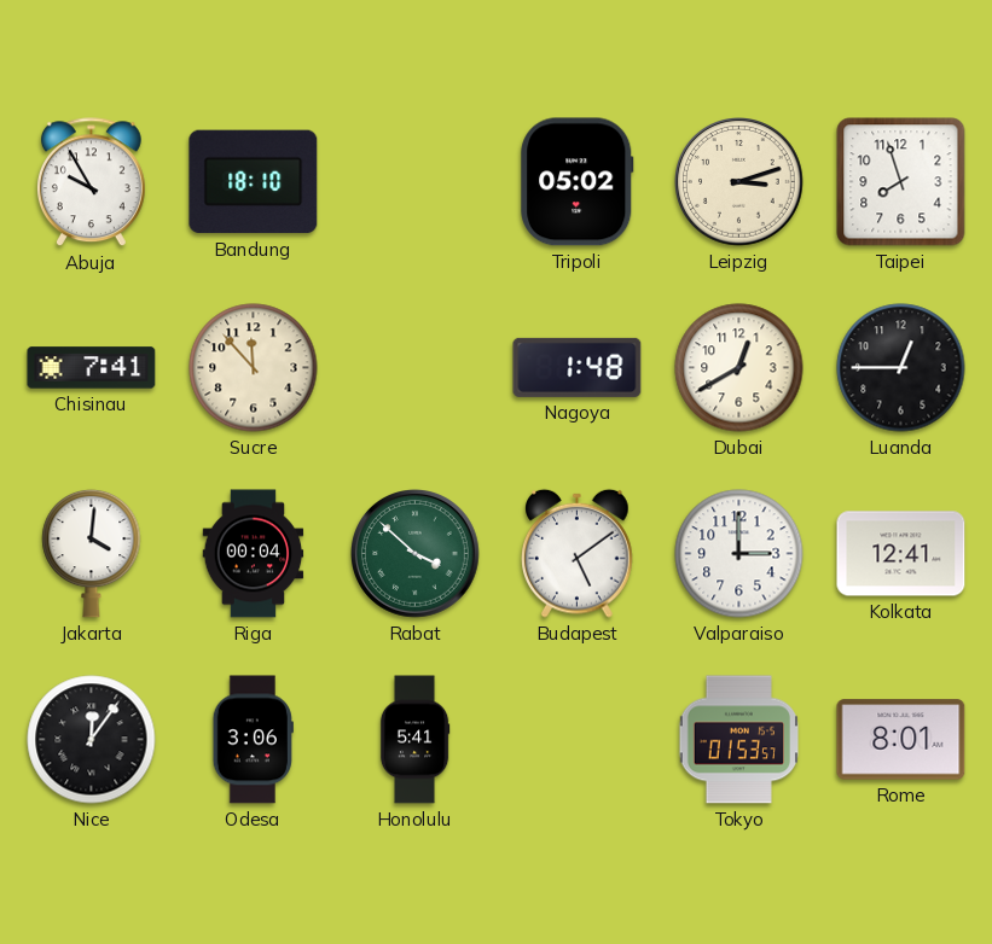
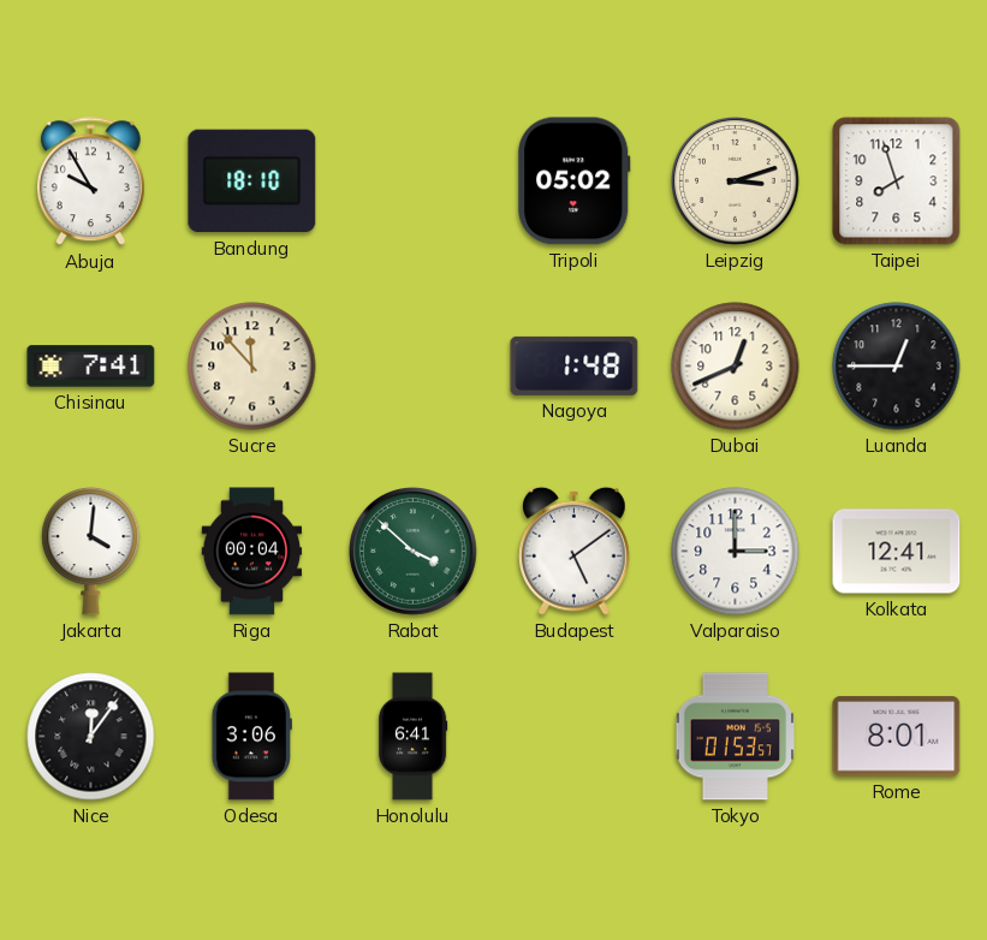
Dubai: 12:40 -> 12:41 (736, 367)
Honolulu: 5:41 -> 6:41 (412, 737)
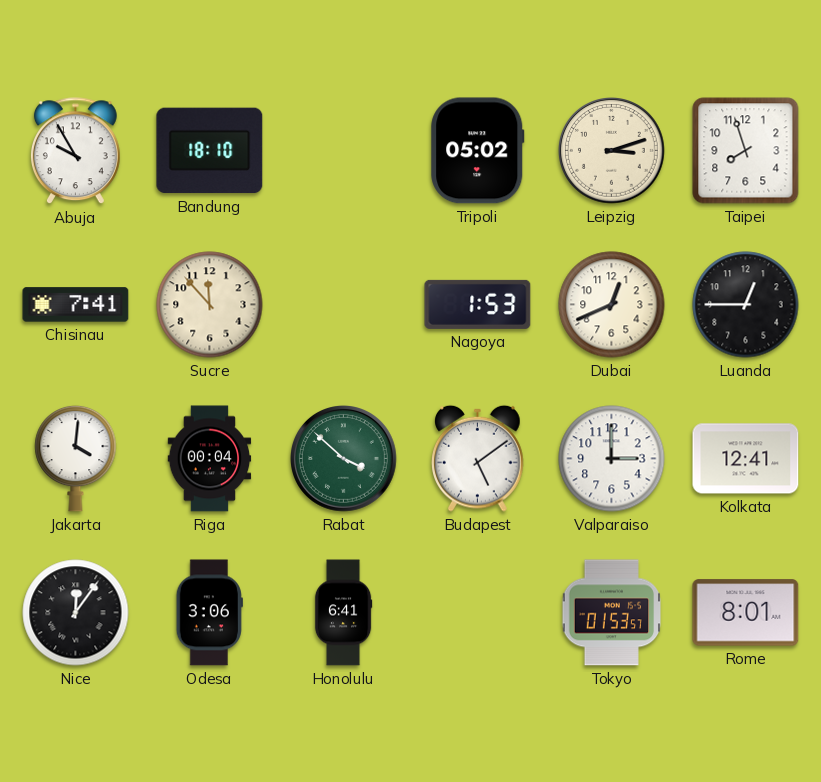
Nagoya: 1:48 -> 1:53 (478, 304)
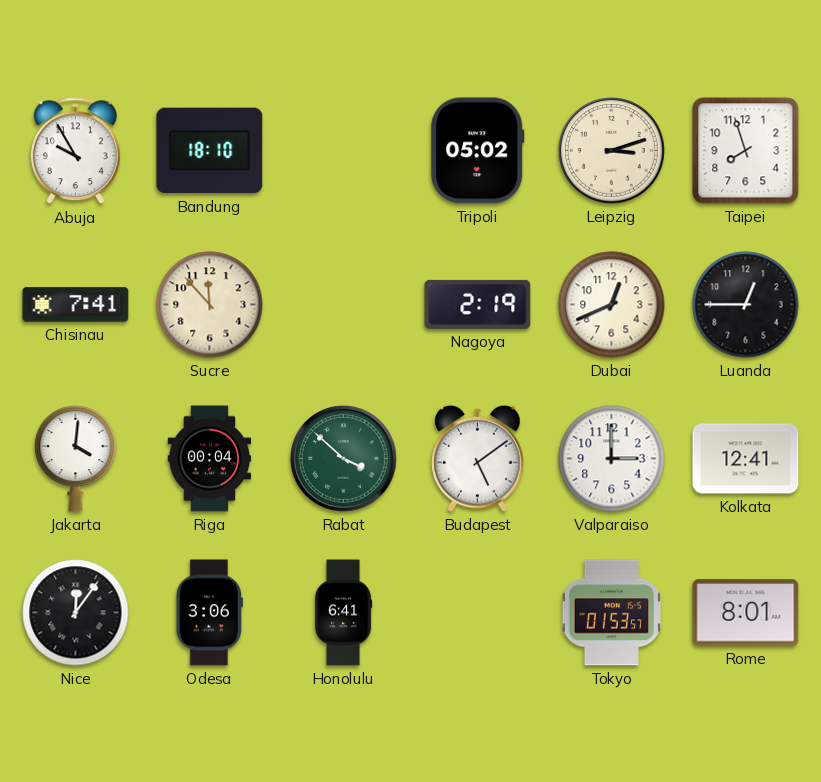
Nagoya: 1:53 -> 2:19 (478, 304)
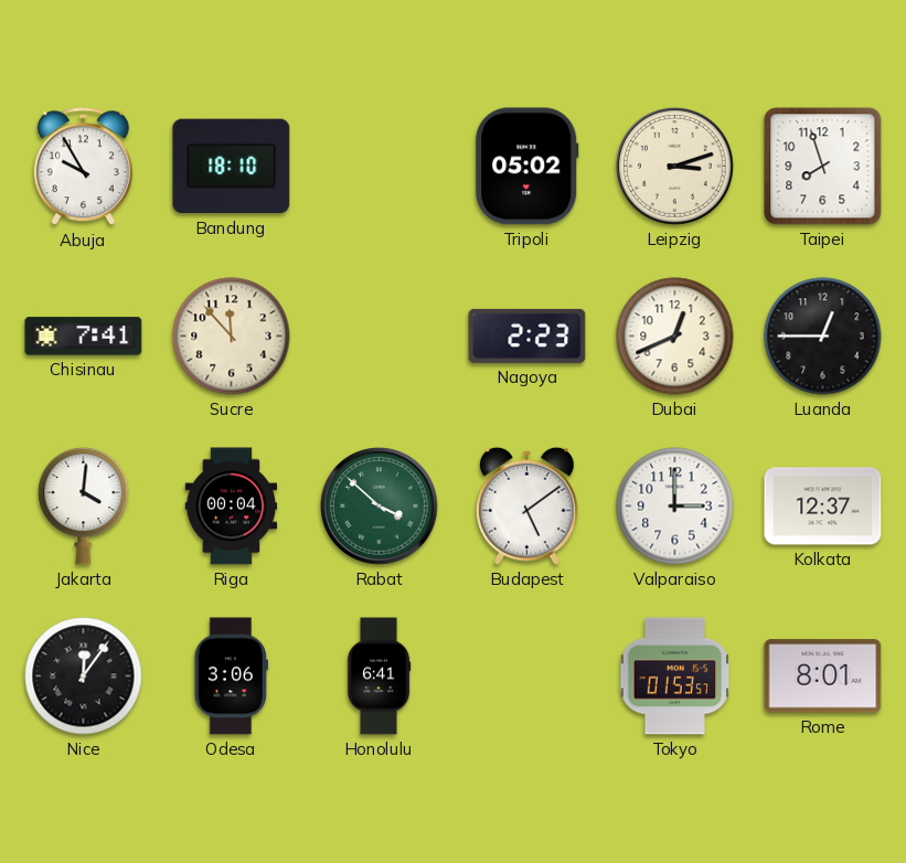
Nagoya: 2:19 -> 2:23 (527, 335)
Kolkata: 12:41 -> 12:37 (823, 507)
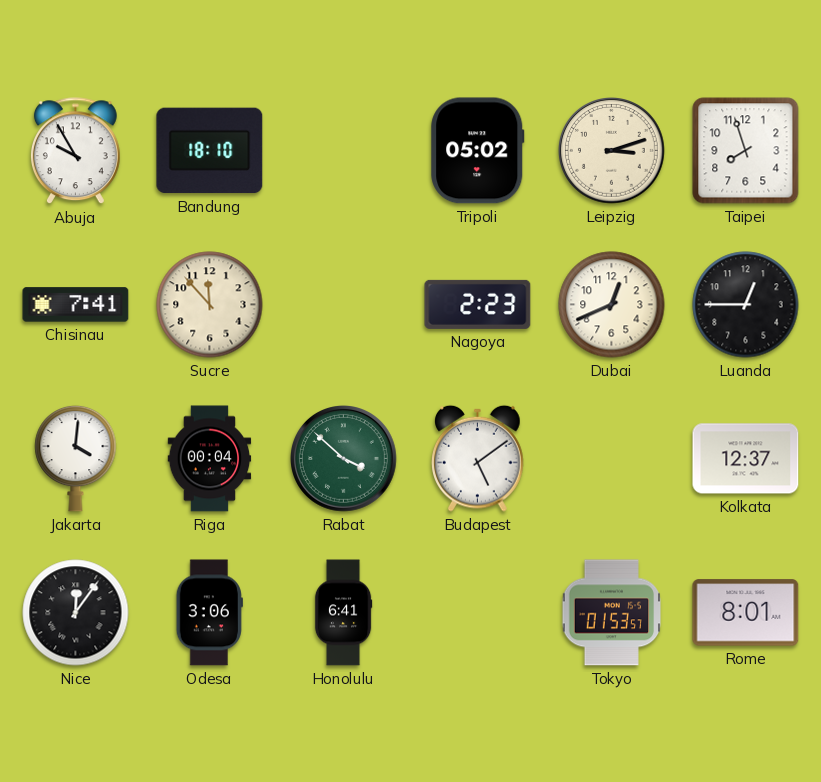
Valparaiso: 3:00 -> none (675, 507)
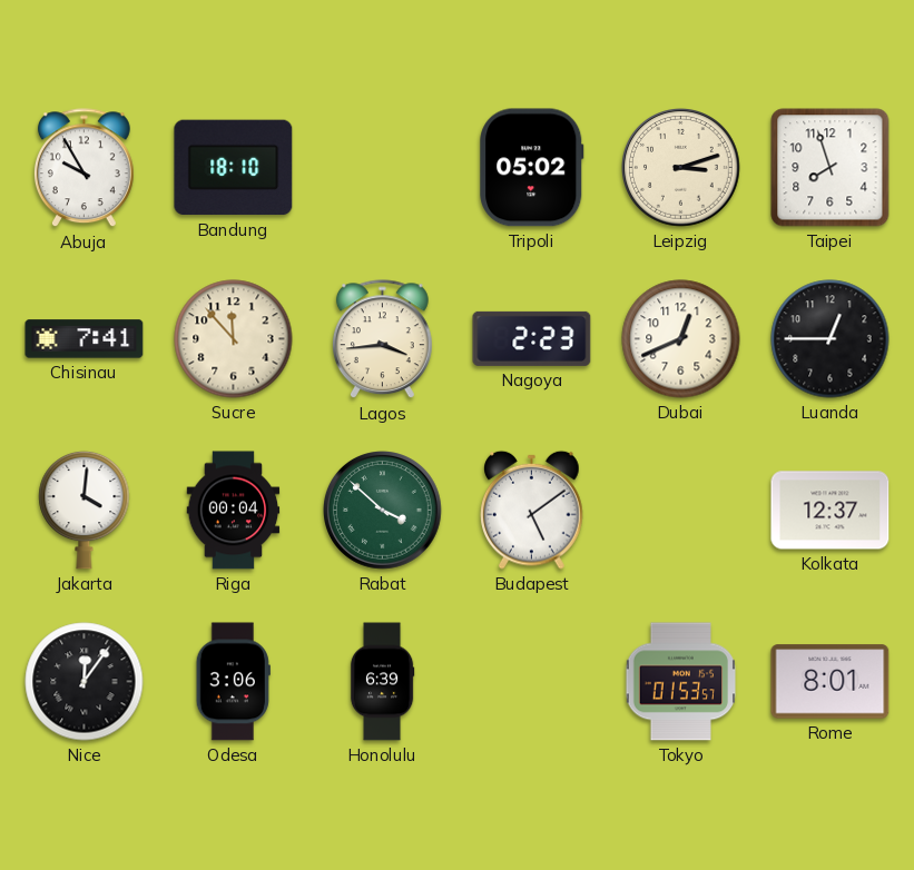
Lagos: none -> 3:44 (382, 339)
Honolulu: 6:41 -> 6:39 (382, 682)
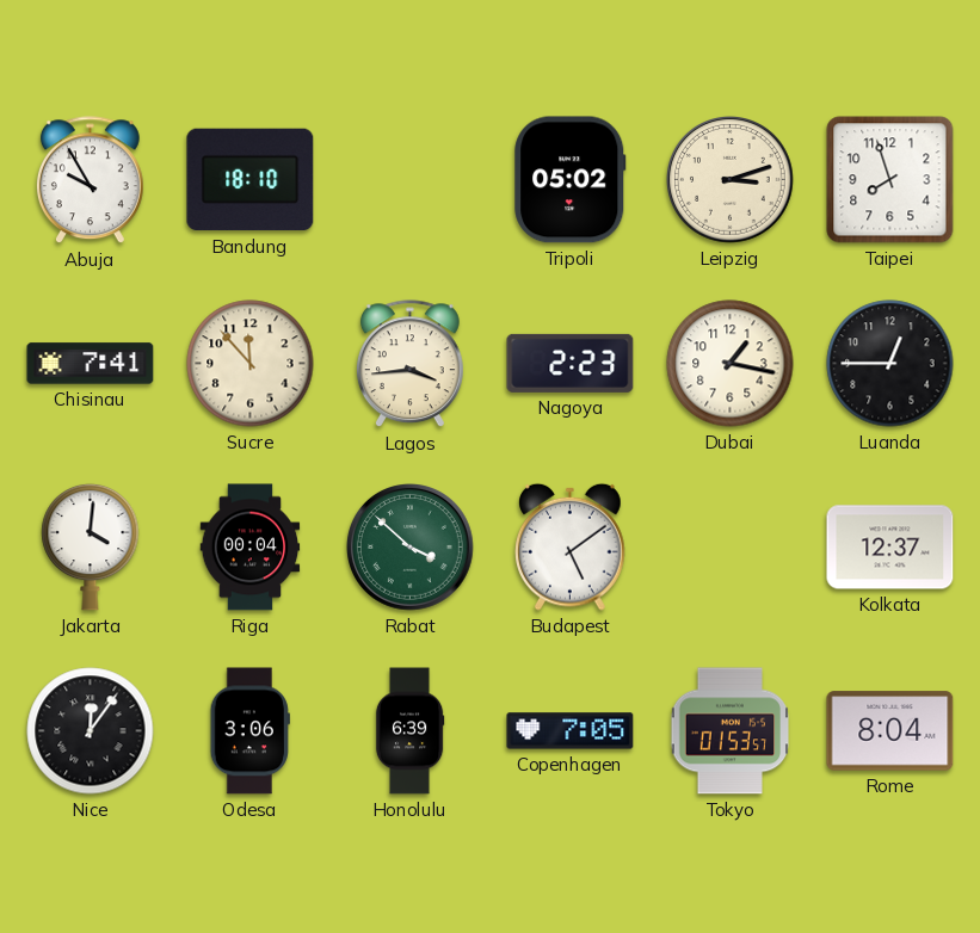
Dubai: 12:41 -> 1:17 (731, 364)
Copenhagen: none -> 7:05 (571, 731)
Rome: 8:01 -> 8:04 (890, 731)
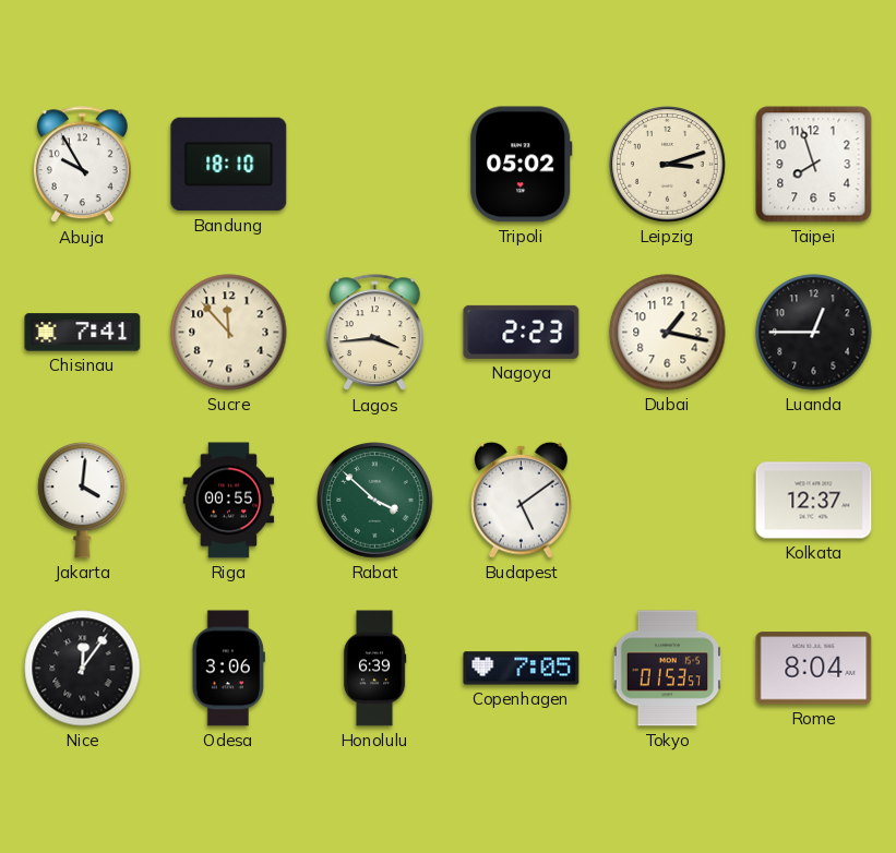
Riga: 00:04 -> 00:55 (229, 501)
